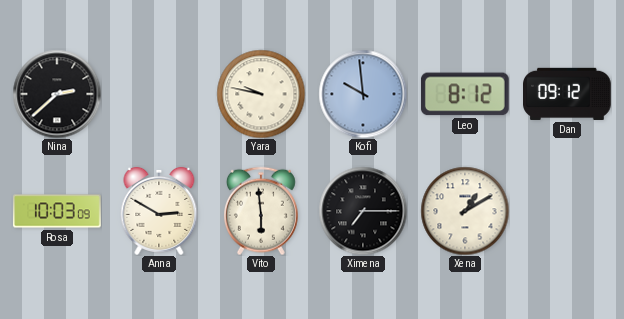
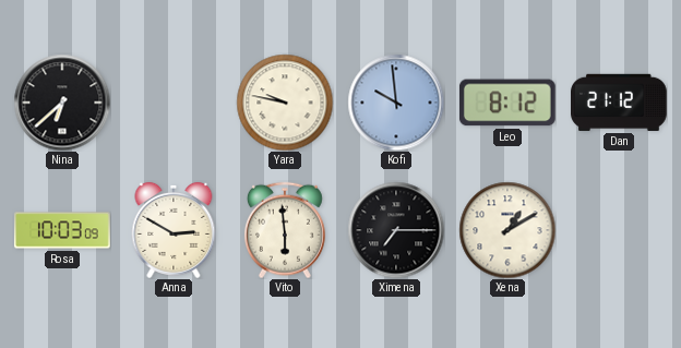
Nina: 2:38 -> 6:38 (62, 103)
Dan: 09:12 -> 21:12 (620, 103)
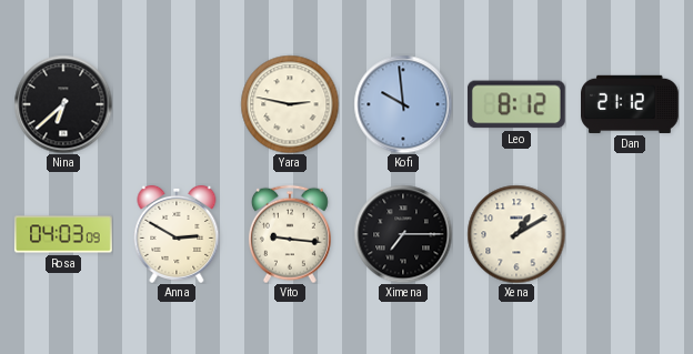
Yara: 9:47 -> 2:47 (290, 104)
Rosa: 10:03 -> 04:03 (63, 234)
Vito: 5:59 -> 9:16 (290, 234)
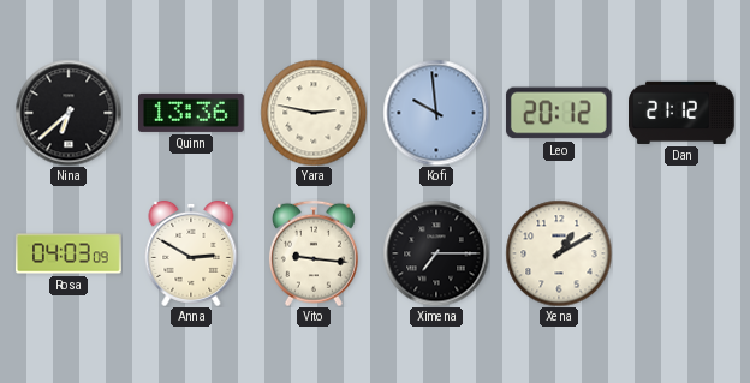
Quinn: none -> 13:36 (192, 113)
Leo: 8:12 -> 20:12 (559, 113)
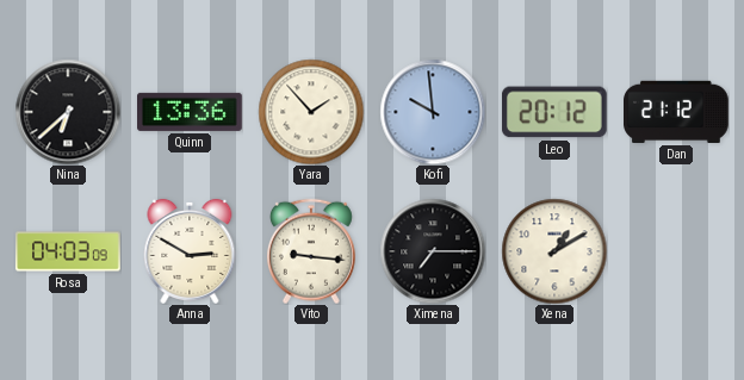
Yara: 2:47 -> 1:53 (311, 112)
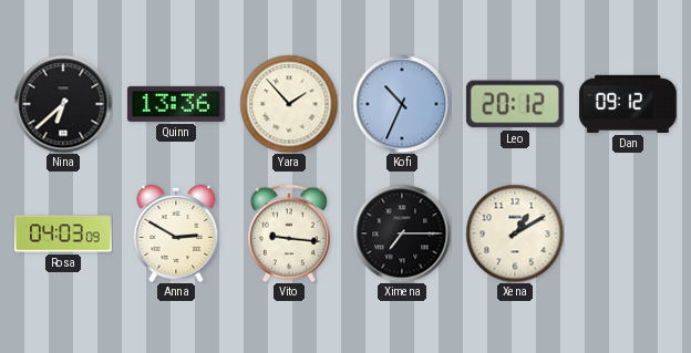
Kofi: 9:59 -> 10:34 (402, 104)
Dan: 21:12 -> 09:12 (629, 104)
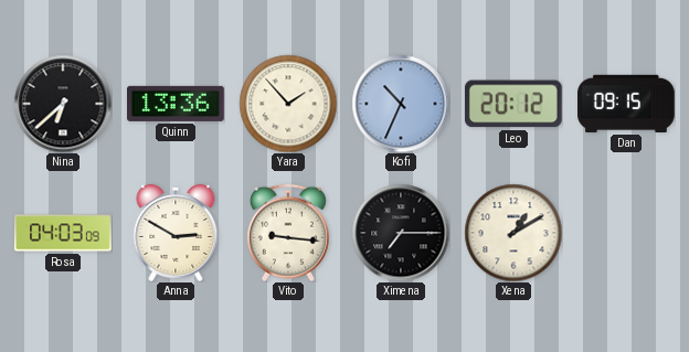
Dan: 09:12 -> 09:15 (627, 104)
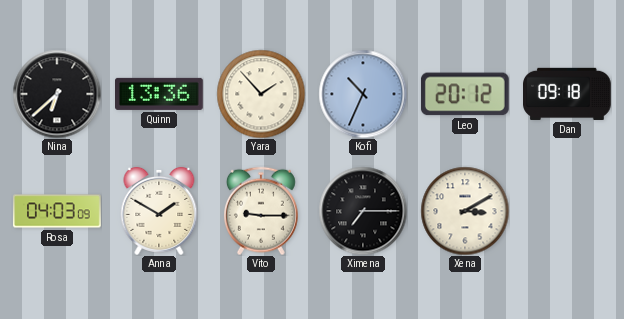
Dan: 09:15 -> 09:18 (568, 94)
Anna: 2:50 -> 1:50 (159, 211)
Vito: 9:16 -> 9:15 (261, 211)
Xena: 1:10 -> 3:10 (465, 211)
